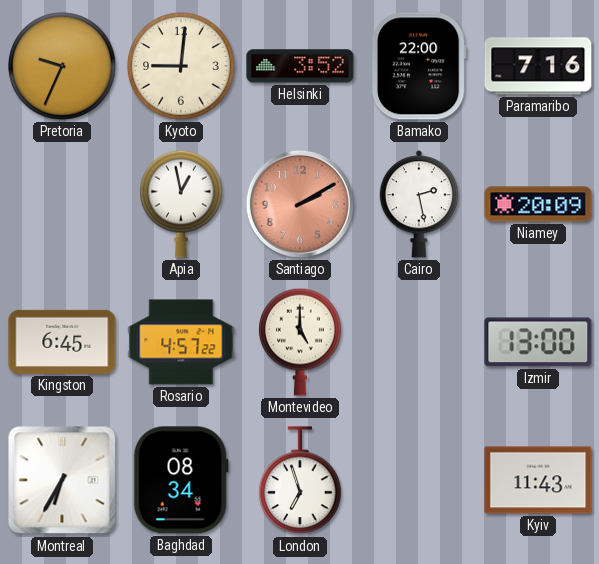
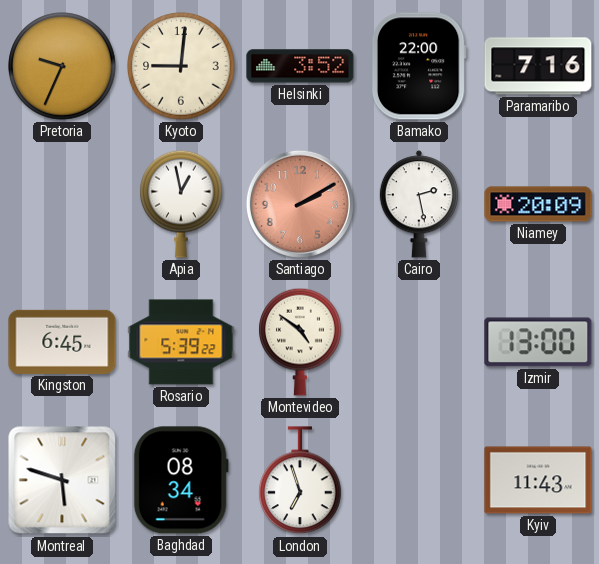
Rosario: 4:57 -> 5:39 (181, 342)
Montevideo: 5:00 -> 4:51 (300, 342)
Montreal: 6:35 -> 5:48 (62, 480)
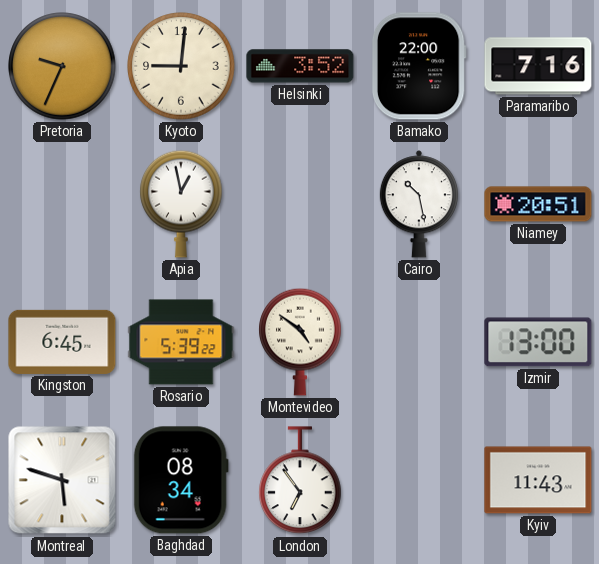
Santiago: 2:10 -> none (300, 204)
Cairo: 2:28 -> 10:28 (418, 204)
Niamey: 20:09 -> 20:51 (538, 204)
London: 6:57 -> 6:54 (300, 481)
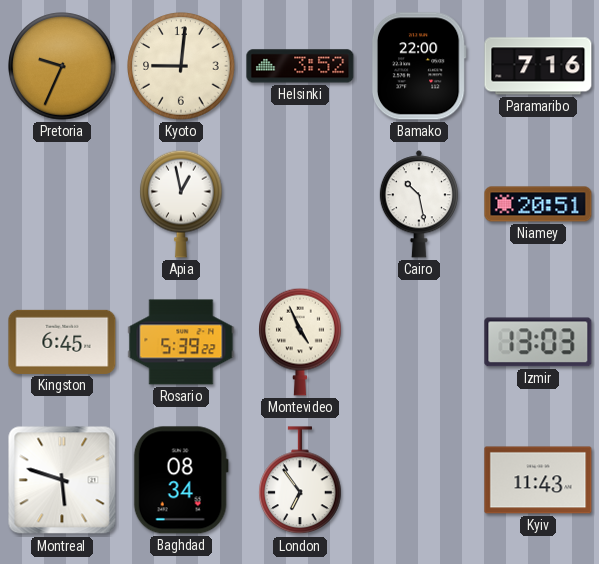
Montevideo: 4:51 -> 4:56 (300, 342)
Izmir: 13:00 -> 13:03 (538, 342)
